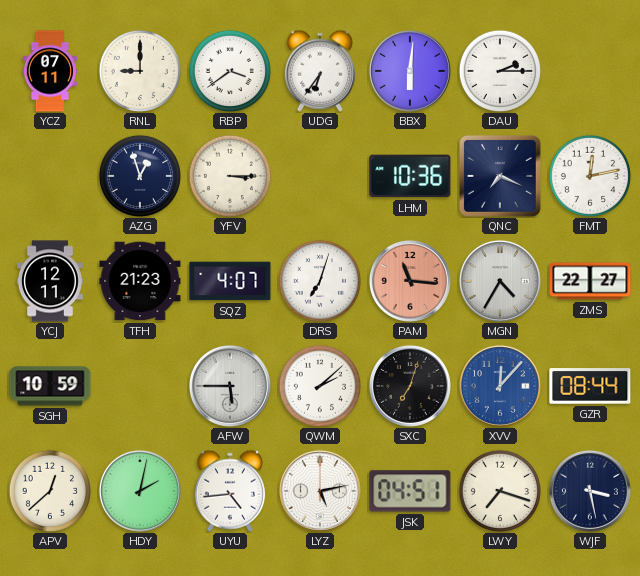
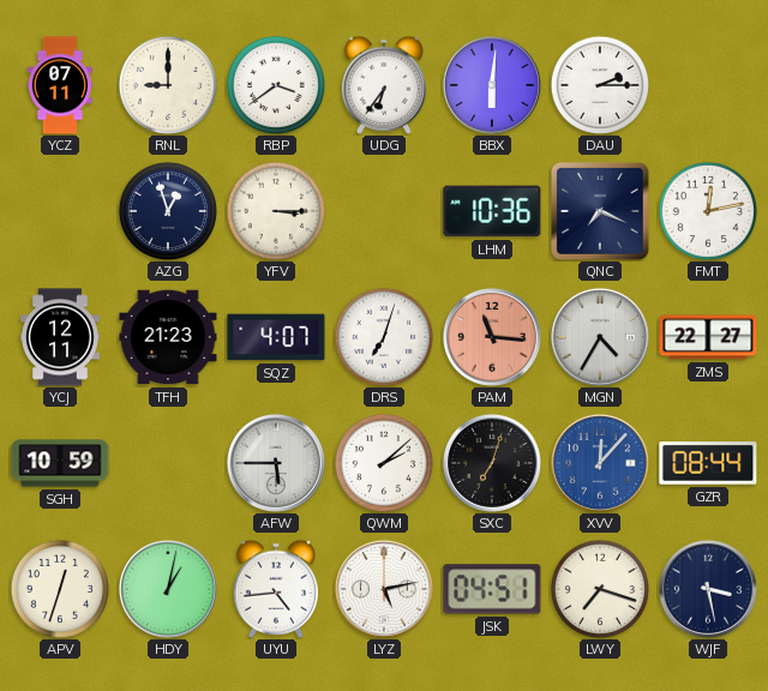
APV: 12:38 -> 12:33 (60, 589)
HDY: 2:02 -> 1:02 (168, 589)
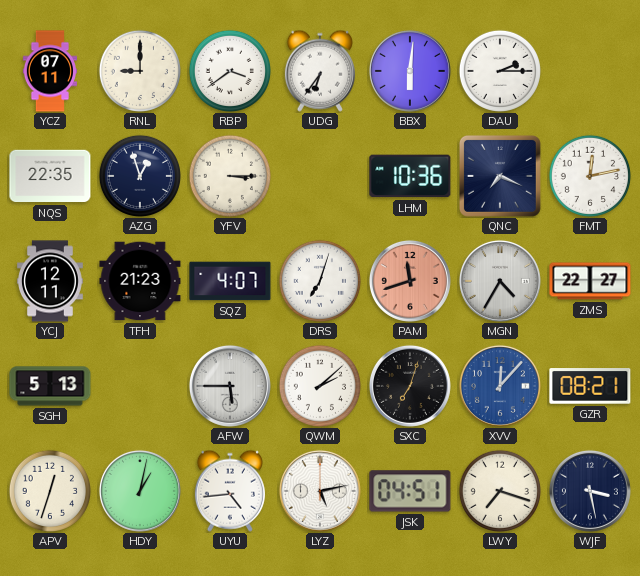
NQS: none -> 22:35 (50, 176)
PAM: 11:16 -> 11:42 (410, 281)
SGH: 10:59 -> 5:13 (50, 386)
GZR: 08:44 -> 08:21 (590, 386)
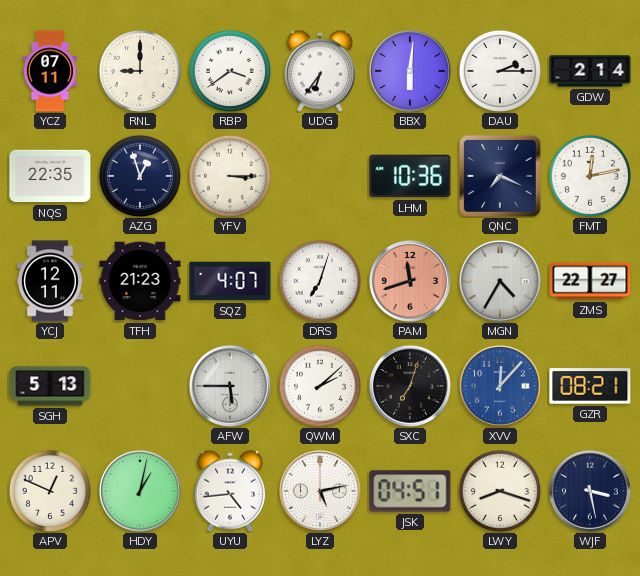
GDW: none -> 2:14 (590, 71)
APV: 12:33 -> 12:49 (50, 491)
LWY: 7:18 -> 8:18 (500, 491)
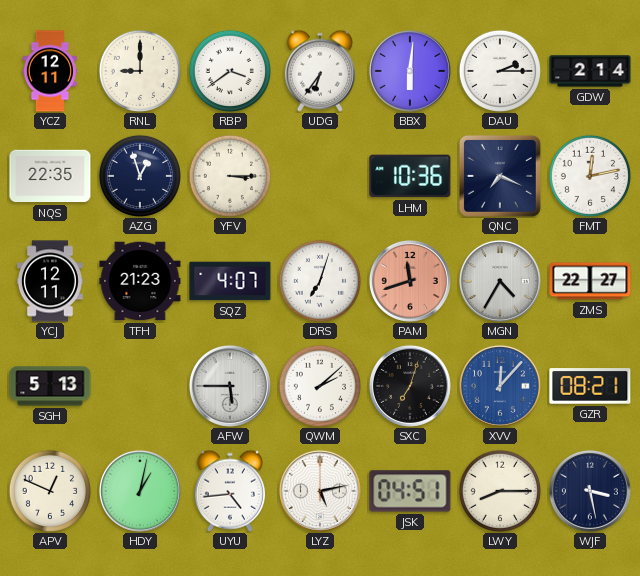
YCZ: 07:11 -> 12:11 (50, 71)
LWY: 8:18 -> 8:15 (500, 491)
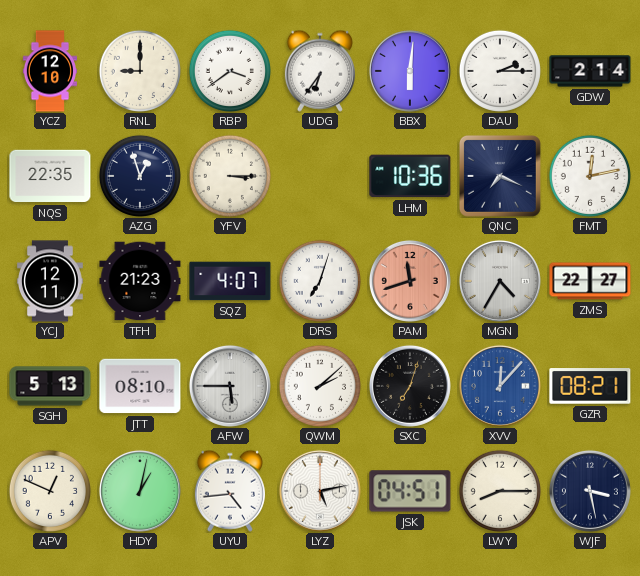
YCZ: 12:11 -> 12:10 (50, 71)
JTT: none -> 08:10 (140, 386)
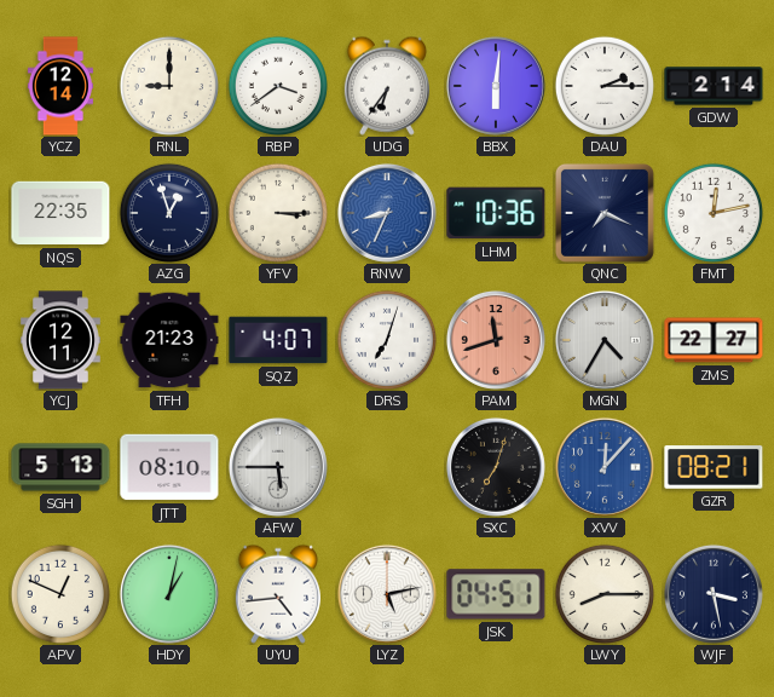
YCZ: 12:10 -> 12:14 (60, 86)
RNW: none -> 8:34 (387, 213)
QWM: 2:08 -> none (320, 386)
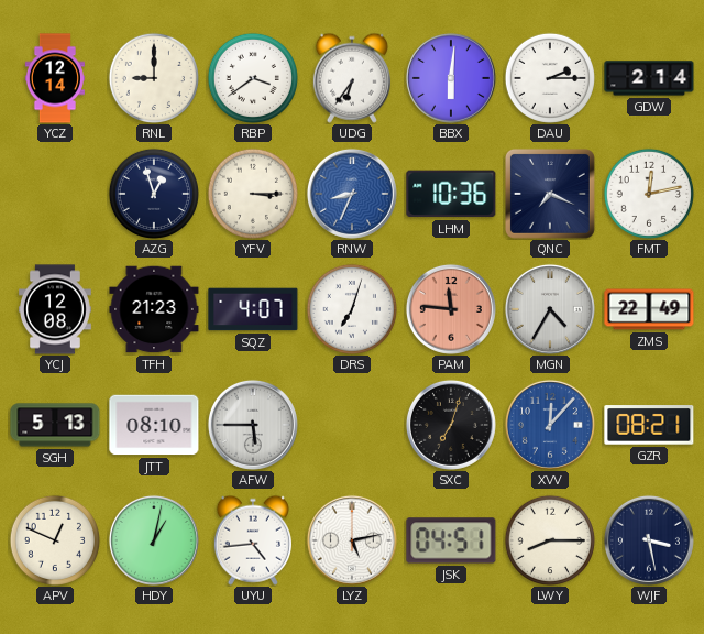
NQS: 22:35 -> none (60, 213)
YCJ: 12:11 -> 12:08 (56, 309)
PAM: 11:42 -> 11:46 (451, 309)
ZMS: 22:27 -> 22:49 (649, 309)
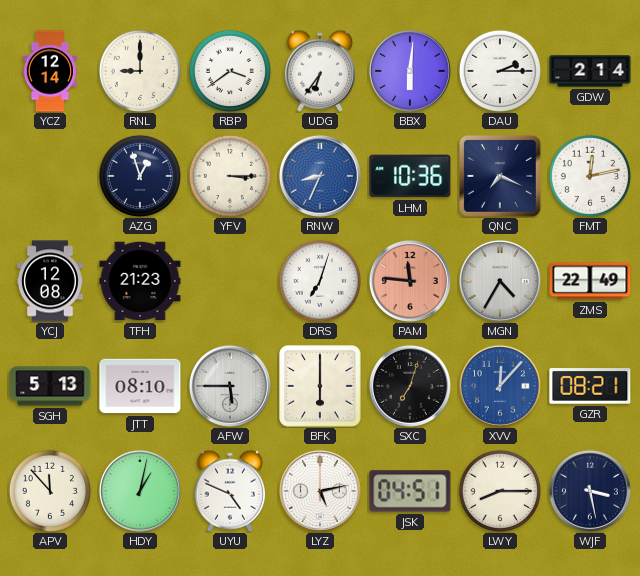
SQZ: 4:07 -> none (253, 309)
BFK: none -> 6:00 (320, 386)
APV: 12:49 -> 11:53 (50, 491)
UYU: 4:44 -> 4:49 (230, 491)
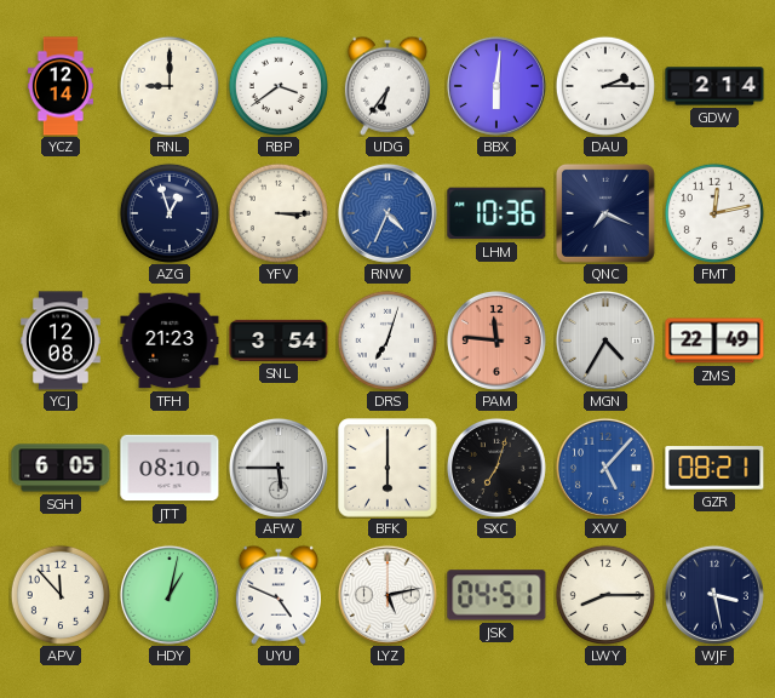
RNW: 8:34 -> 4:34 (387, 213)
SNL: none -> 3:54 (279, 341)
SGH: 5:13 -> 6:05 (61, 468)
XVV: 12:07 -> 5:07 (605, 468)
